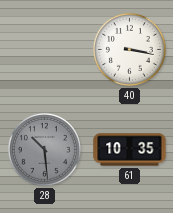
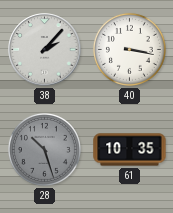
38: none -> 2:07 (45, 50)
28: 10:29 -> 10:27 (44, 149)
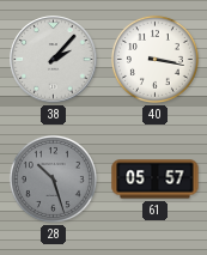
61: 10:35 -> 05:57 (156, 180)
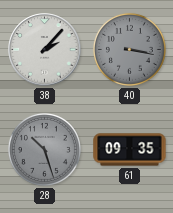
40 dial: white -> grey (129, 49)
61: 05:57 -> 09:35 (130, 150)
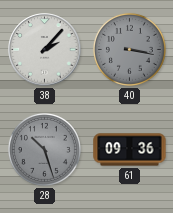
61: 09:35 -> 09:36 (130, 150)
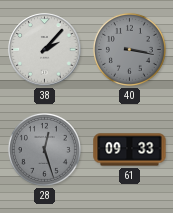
28: 10:27 -> 12:27 (44, 149)
61: 09:36 -> 09:33 (130, 150)
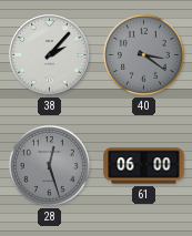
40: 3:17 -> 3:21 (143, 54)
61: 09:33 -> 06:00 (144, 166)
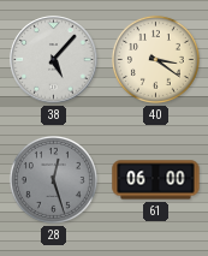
38: 2:07 -> 5:07 (54, 60)
40 dial: grey -> cream (155, 59)
